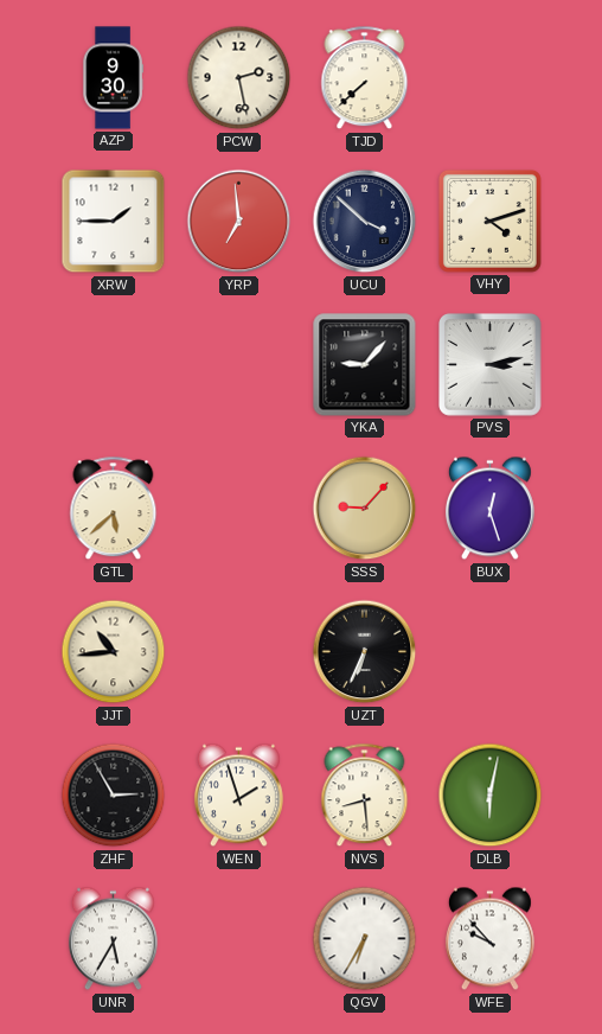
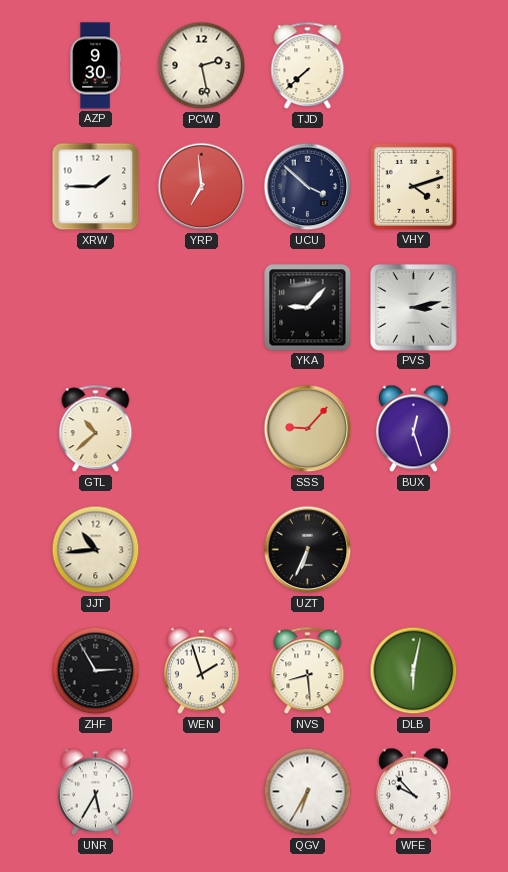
GTL: 5:38 -> 10:38 (96, 429)
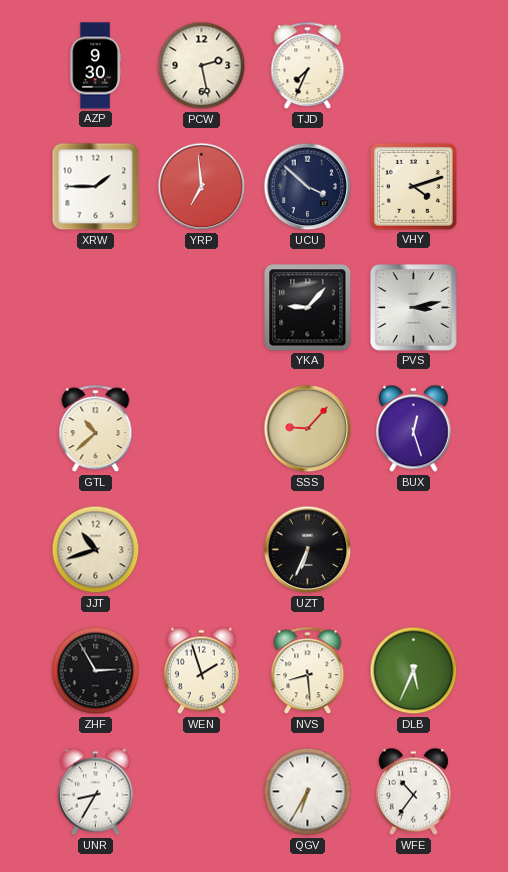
TJD: 7:38 -> 7:34 (308, 66)
JJT: 10:44 -> 10:42 (96, 550)
DLB: 6:02 -> 5:34 (414, 671)
UNR: 5:35 -> 8:35 (95, 792)
WFE: 9:53 -> 10:36 (413, 792)
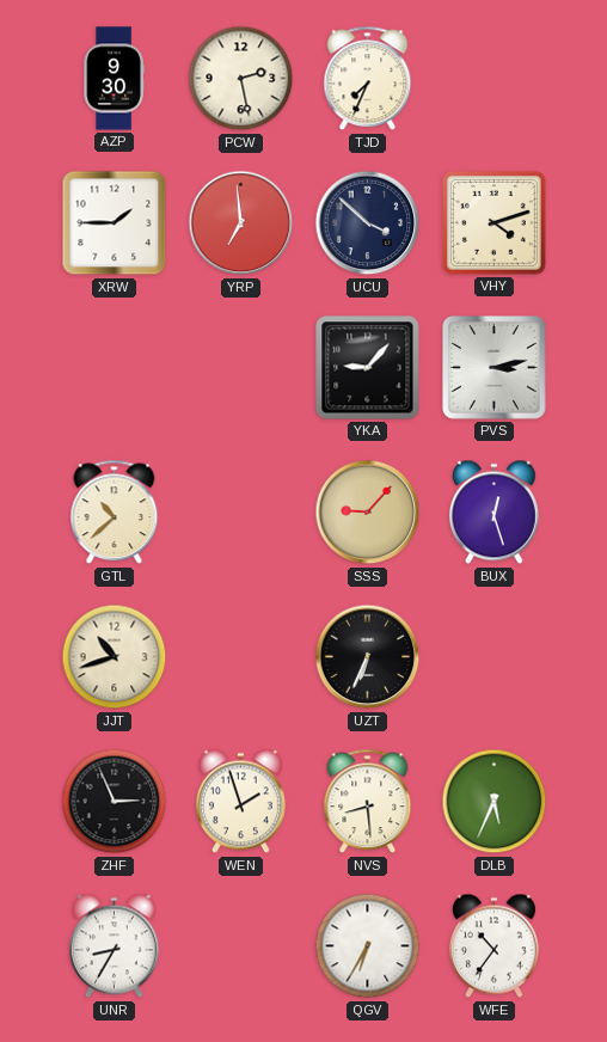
ZHF: 2:55 -> 2:56 (115, 802)
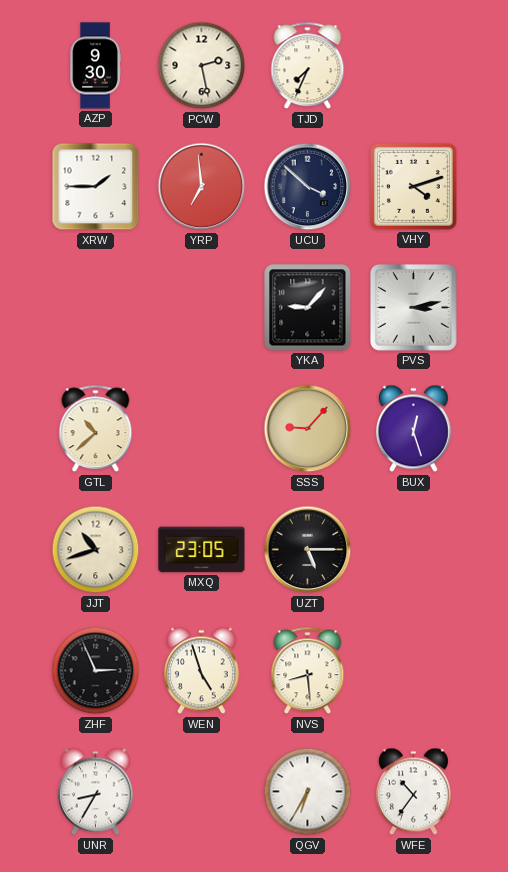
MXQ: none -> 23:05 (202, 550)
UZT: 6:34 -> 5:15 (308, 550)
WEN: 1:57 -> 4:57 (201, 671)
DLB: 5:34 -> none (495, 802)
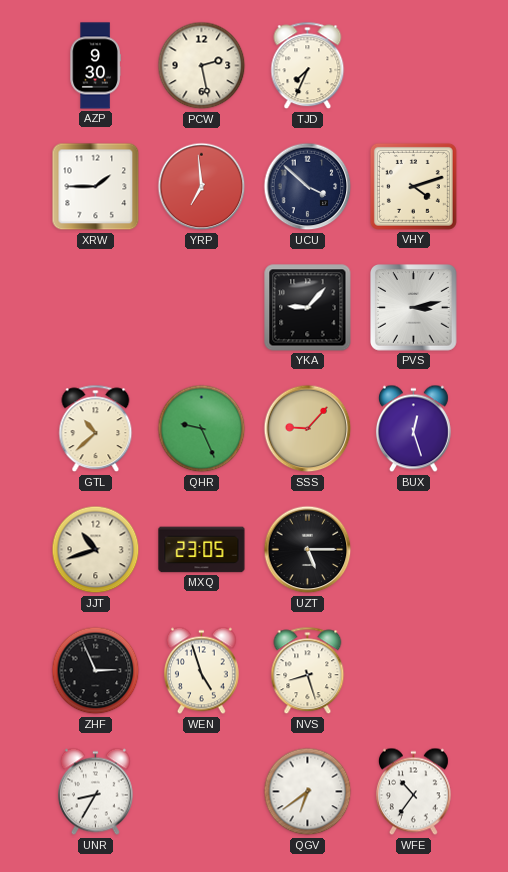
QHR: none -> 9:26 (202, 429)
NVS: 8:29 -> 8:27 (308, 671)
QGV: 6:35 -> 6:39 (308, 792)
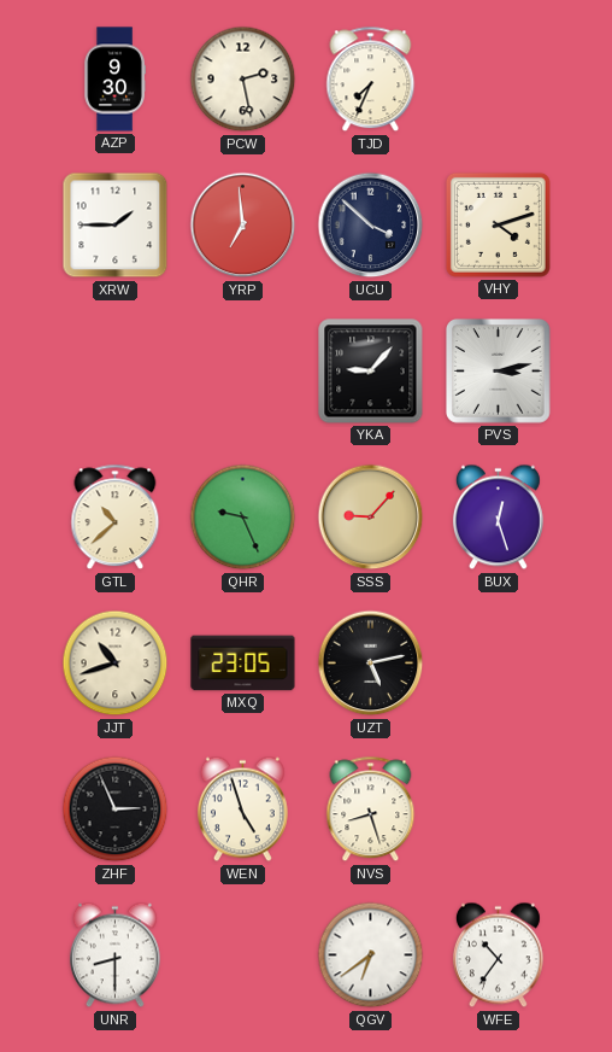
UZT: 5:15 -> 5:13 (371, 664)
UNR: 8:35 -> 8:30 (114, 955)
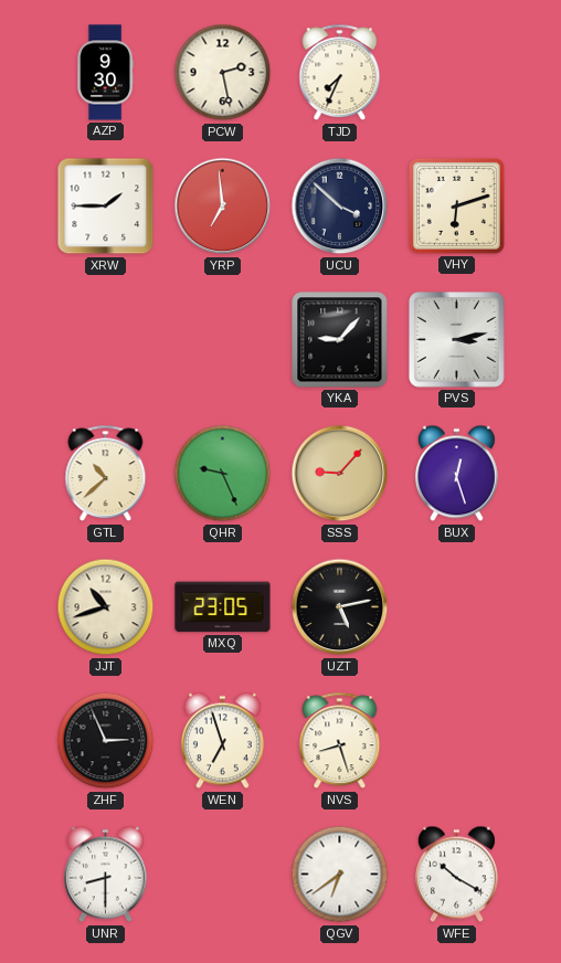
VHY: 4:12 -> 6:12 (456, 205)
WEN: 4:57 -> 6:57 (222, 741)
WFE: 10:36 -> 10:20 (456, 875)
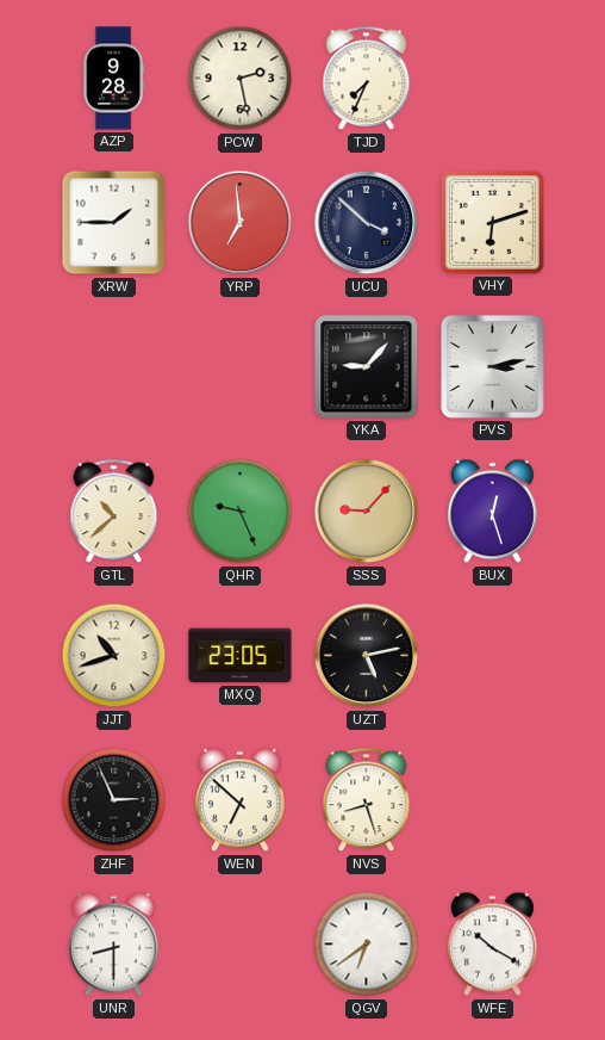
AZP: 9:30 -> 9:28 (113, 79)
WEN: 6:57 -> 6:52 (239, 800)
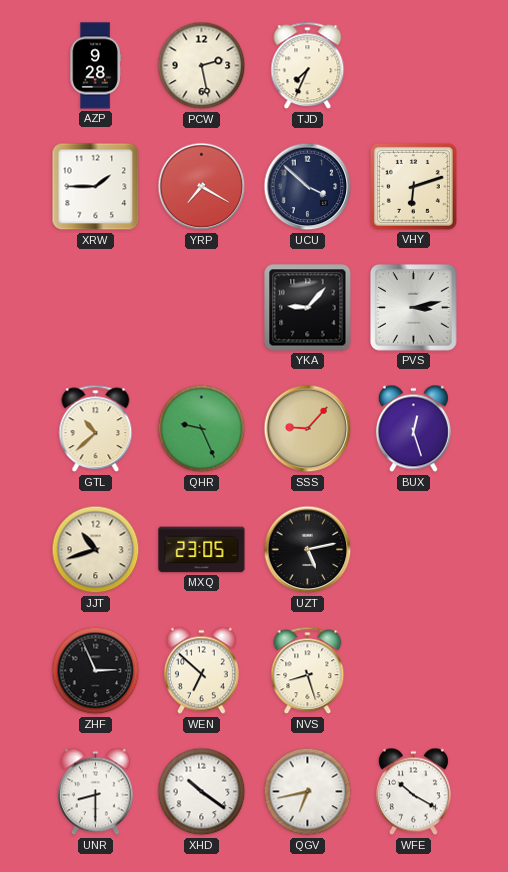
YRP: 6:59 -> 7:20 (202, 187)
XHD: none -> 10:21 (202, 792)
QGV: 6:39 -> 6:43 (308, 792)
